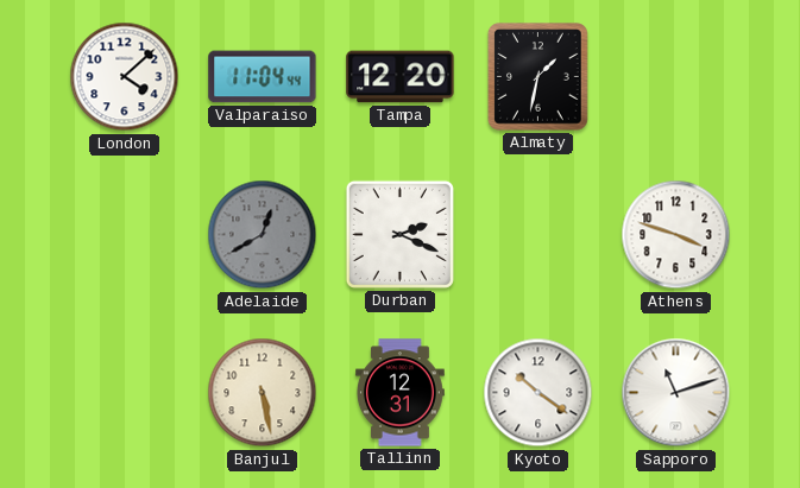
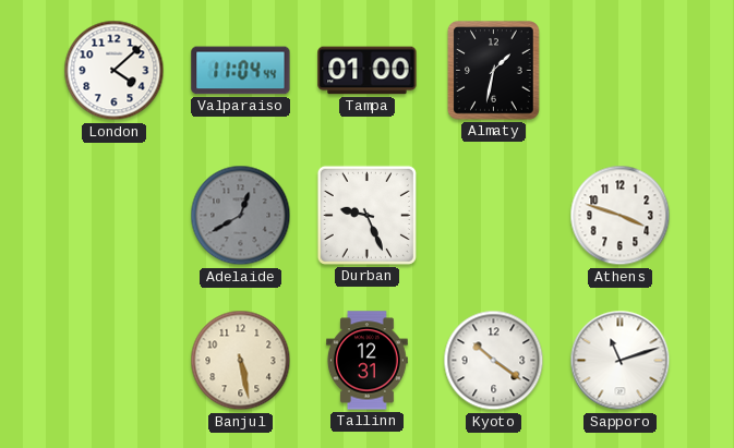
Tampa: 12:20 -> 01:00 (368, 71)
Durban: 2:19 -> 9:26 (366, 215)
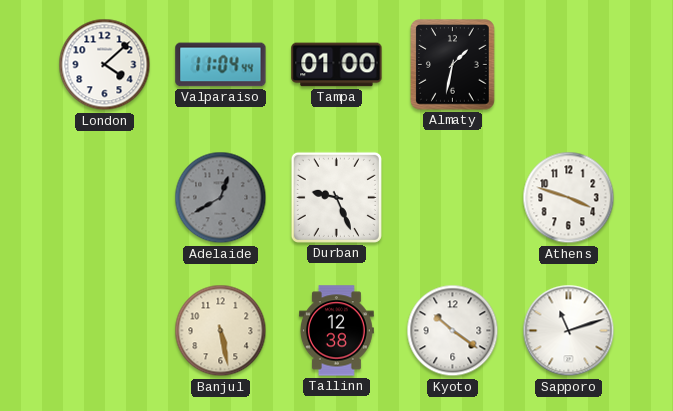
Tallinn: 12:31 -> 12:38 (336, 331)
